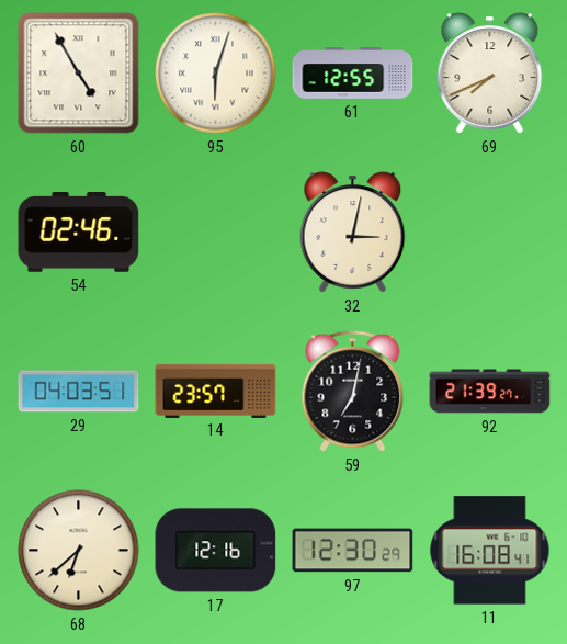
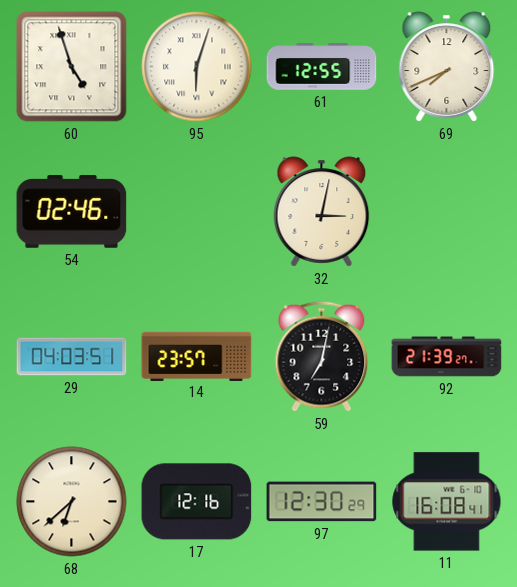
60: 4:55 -> 4:57 (72, 67)
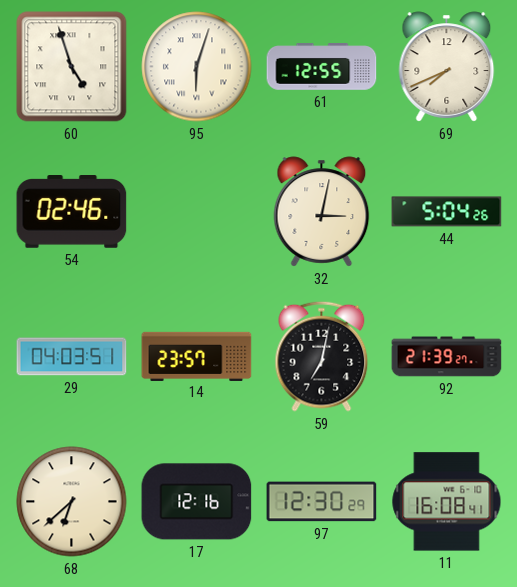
44: none -> 5:04 (447, 212)
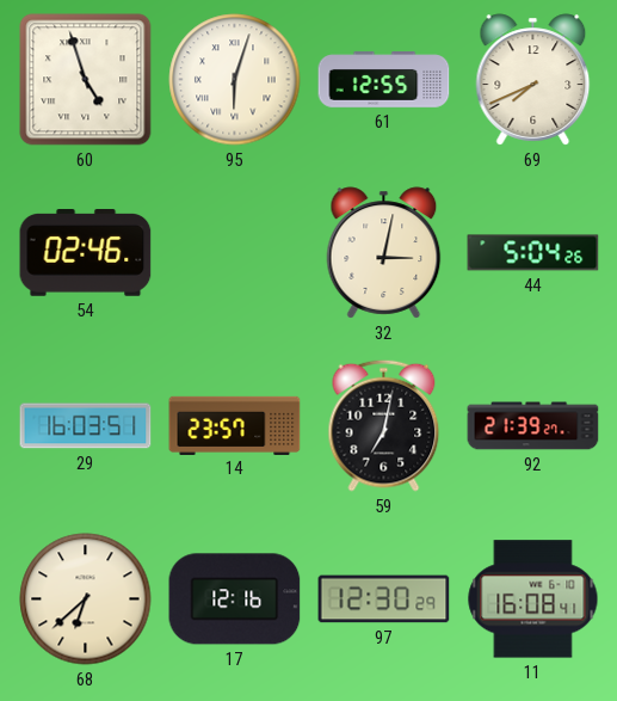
29: 04:03 -> 16:03 (86, 426)
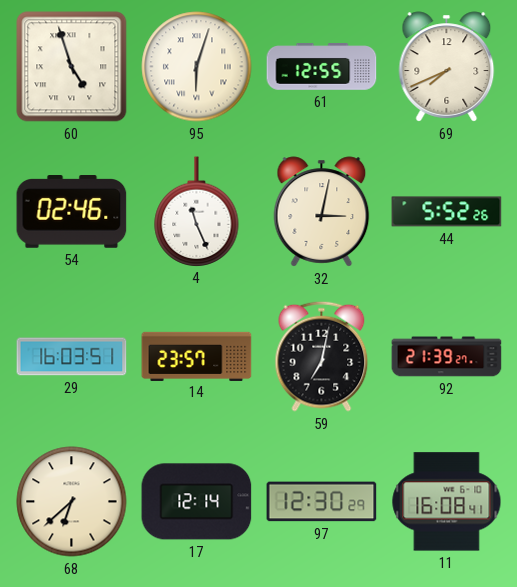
4: none -> 11:26 (197, 211)
44: 5:04 -> 5:52 (447, 212)
17: 12:16 -> 12:14 (197, 502)
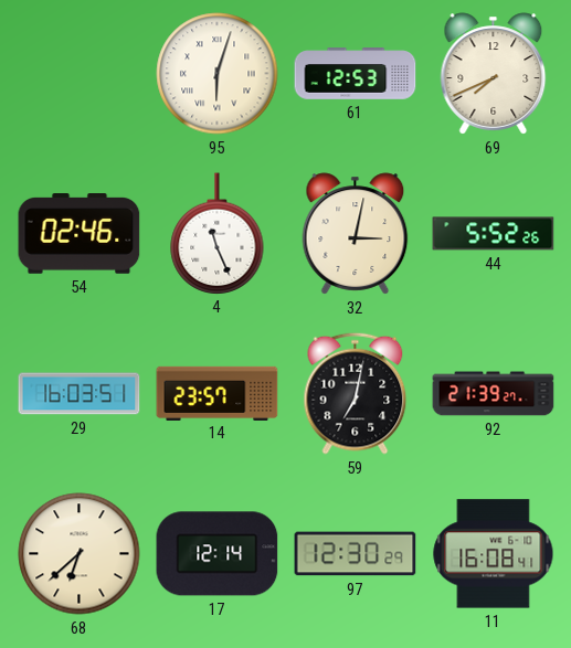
60: 4:57 -> none (72, 67)
61: 12:55 -> 12:53 (356, 74)
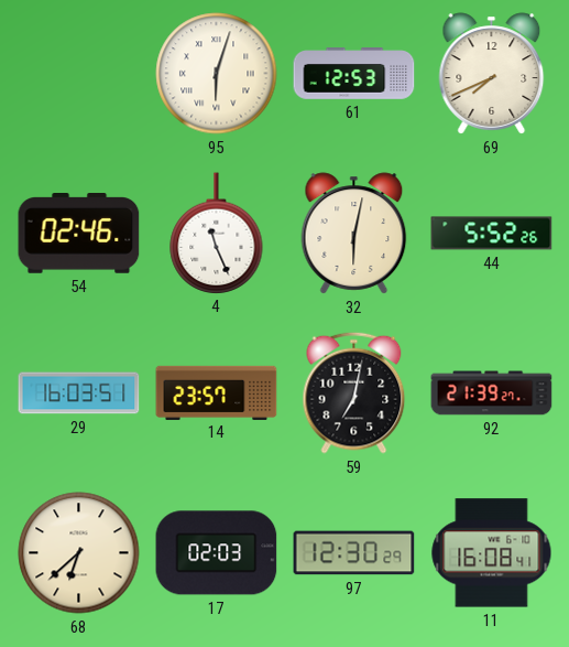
32: 3:02 -> 6:02 (354, 234)
17: 12:14 -> 02:03 (217, 553)
